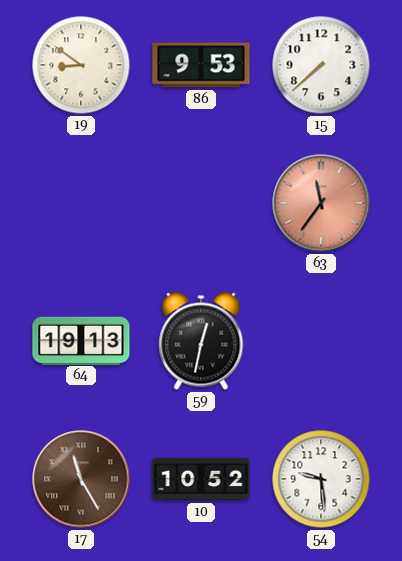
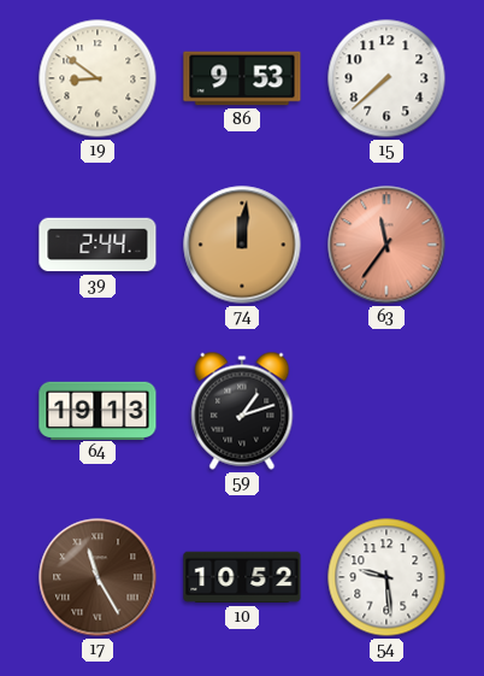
39: none -> 2:44 (98, 245)
74: none -> 12:01 (242, 245)
59: 12:32 -> 1:12 (242, 411)
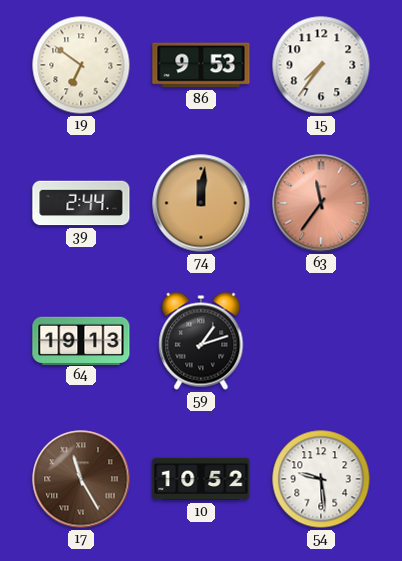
19: 8:51 -> 6:51 (81, 65)
15: 7:38 -> 7:36 (321, 65)
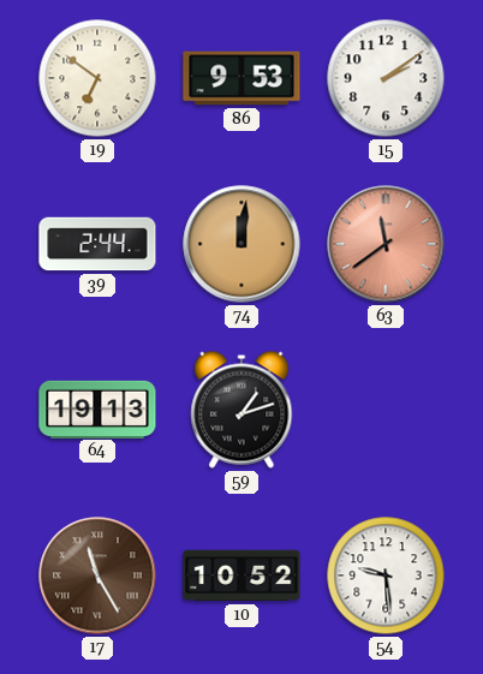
15: 7:36 -> 2:09 (386, 78)
63: 11:36 -> 11:39 (386, 244)
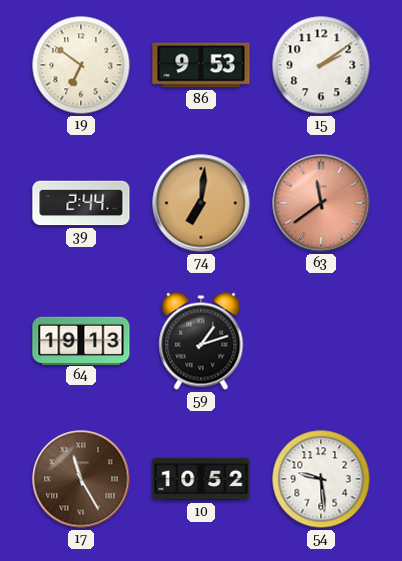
74: 12:01 -> 7:01 (201, 203)
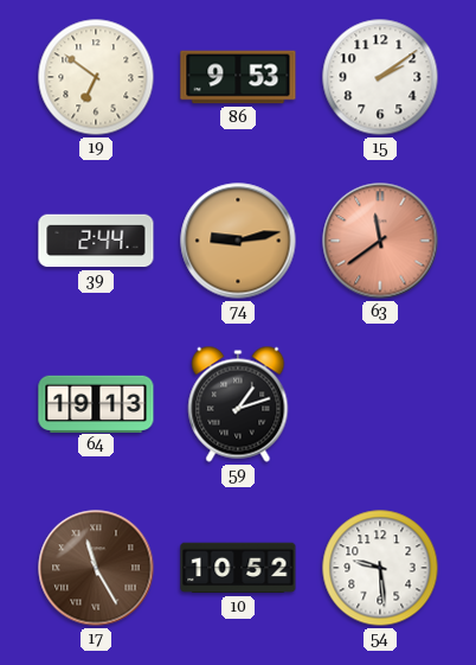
74: 7:01 -> 9:13 (238, 241)
